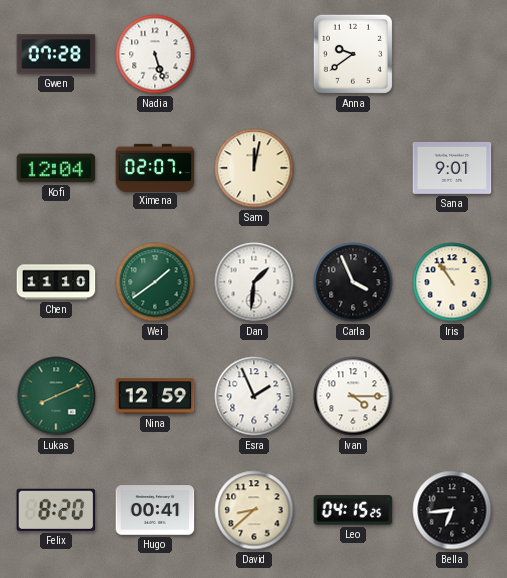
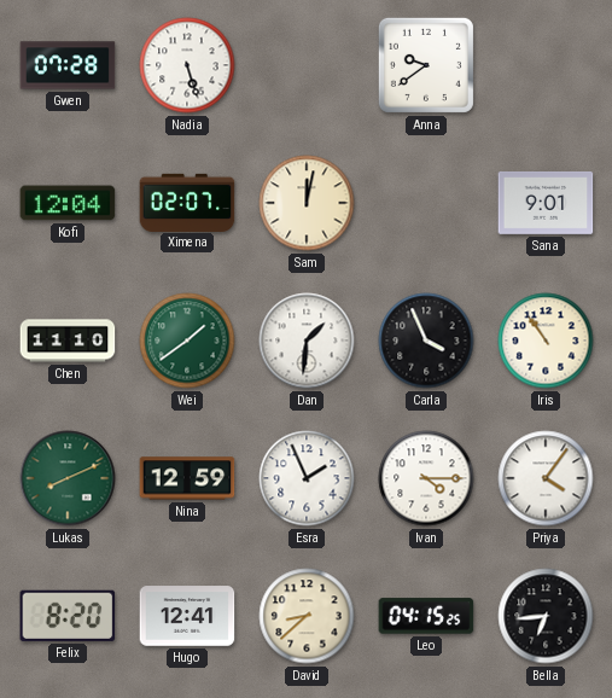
Priya: none -> 4:06 (546, 478)
Hugo: 00:41 -> 12:41 (187, 616)
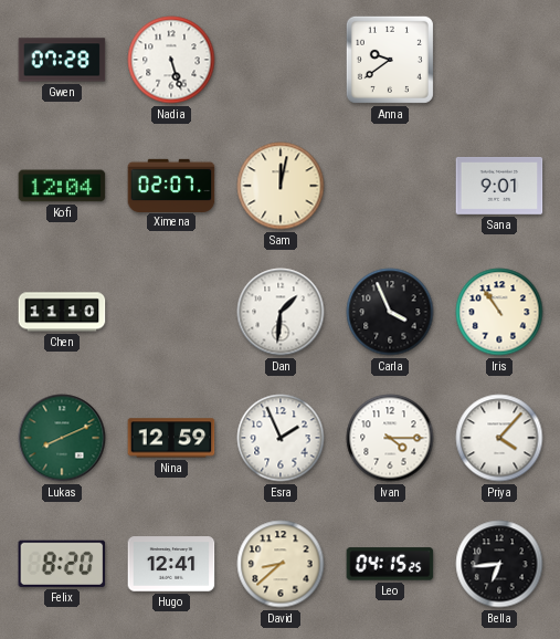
Wei: 1:39 -> none (187, 341)
Priya: 4:06 -> 4:07 (499, 438)
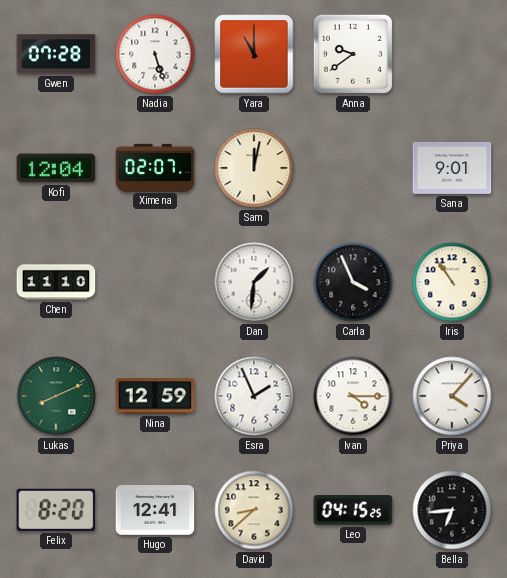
Yara: none -> 11:00 (254, 54)
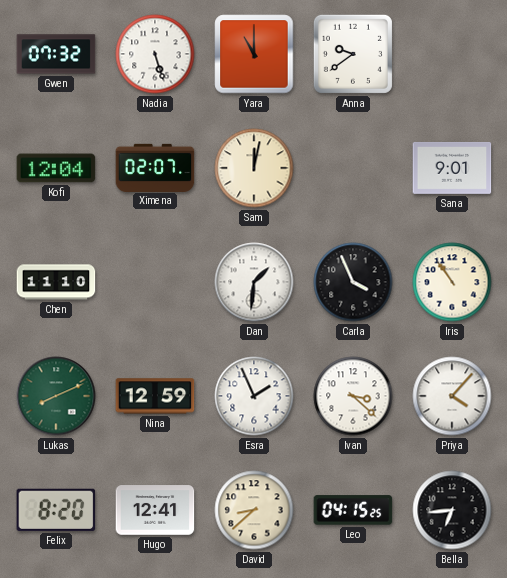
Gwen: 07:28 -> 07:32 (56, 54)
Ivan: 4:15 -> 3:22 (353, 396)
